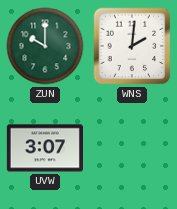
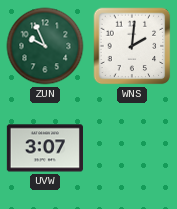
ZUN: 10:00 -> 9:56 (45, 46)
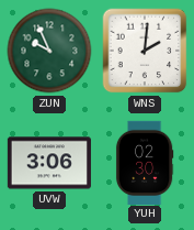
UVW: 3:07 -> 3:06 (49, 163)
YUH: none -> 02:30 (145, 162)
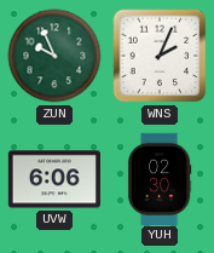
WNS: 2:01 -> 2:04 (160, 56)
UVW: 3:06 -> 6:06 (54, 179)
